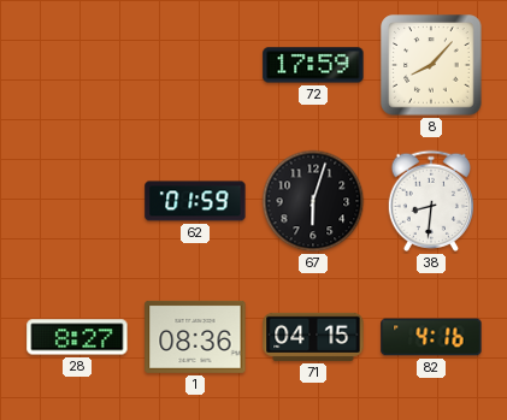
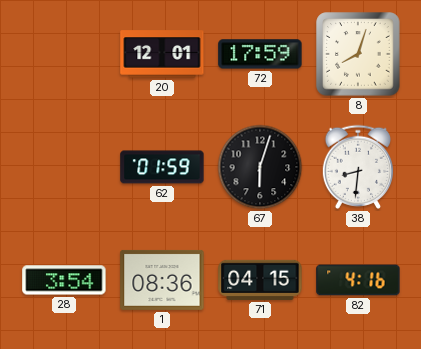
20: none -> 12:01 (162, 54)
8: 8:07 -> 8:03 (358, 54)
28: 8:27 -> 3:54 (64, 280)
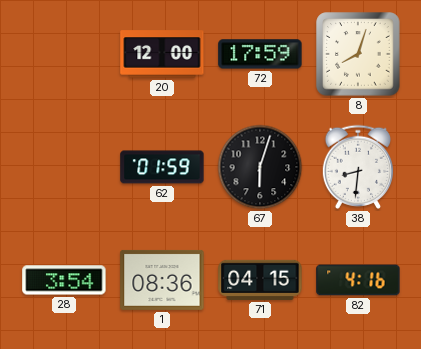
20: 12:01 -> 12:00 (162, 54)
